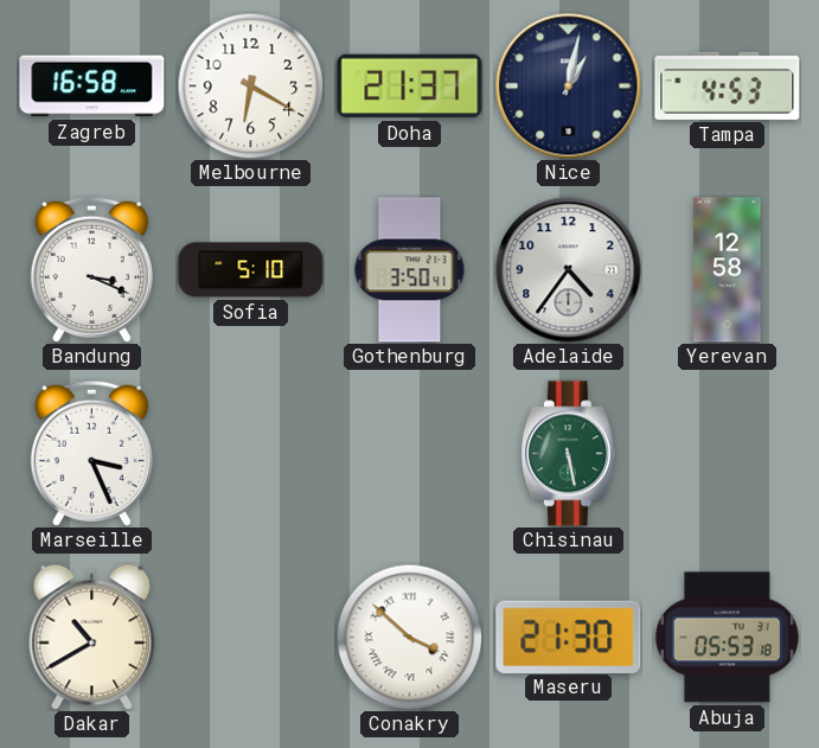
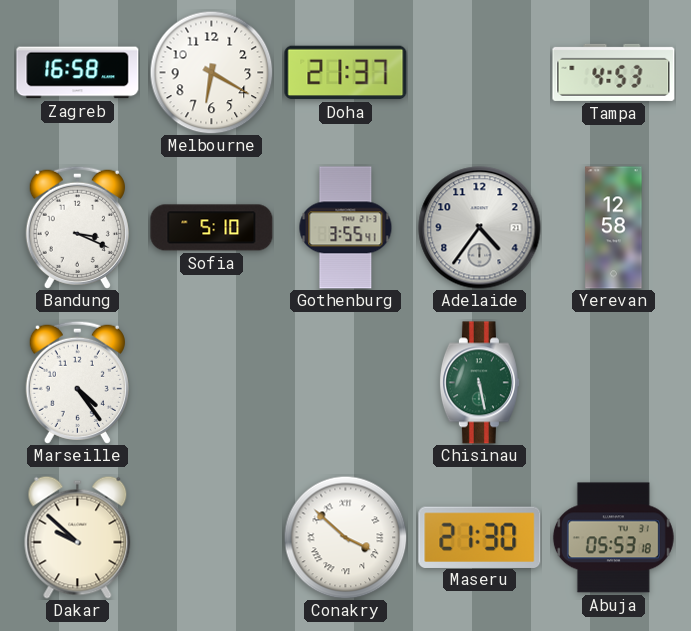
Nice: 1:02 -> none (569, 87)
Gothenburg: 3:50 -> 3:55 (346, 228)
Marseille: 3:26 -> 4:24 (77, 382)
Dakar: 10:40 -> 9:52 (78, 537)
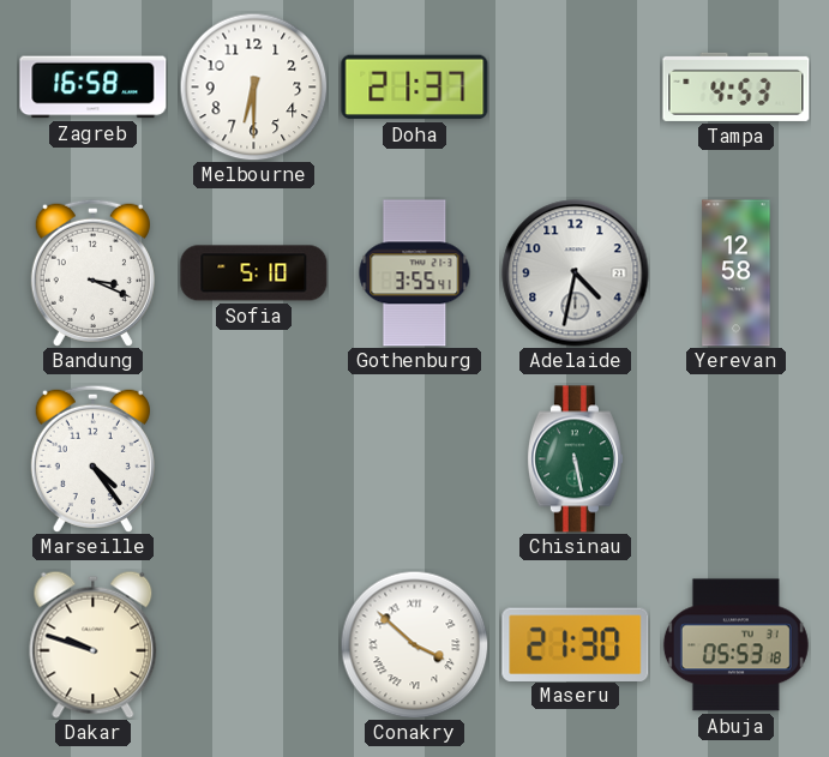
Melbourne: 6:20 -> 6:30 (253, 86)
Adelaide: 4:36 -> 4:32 (576, 274)
Dakar: 9:52 -> 9:48 (94, 644)
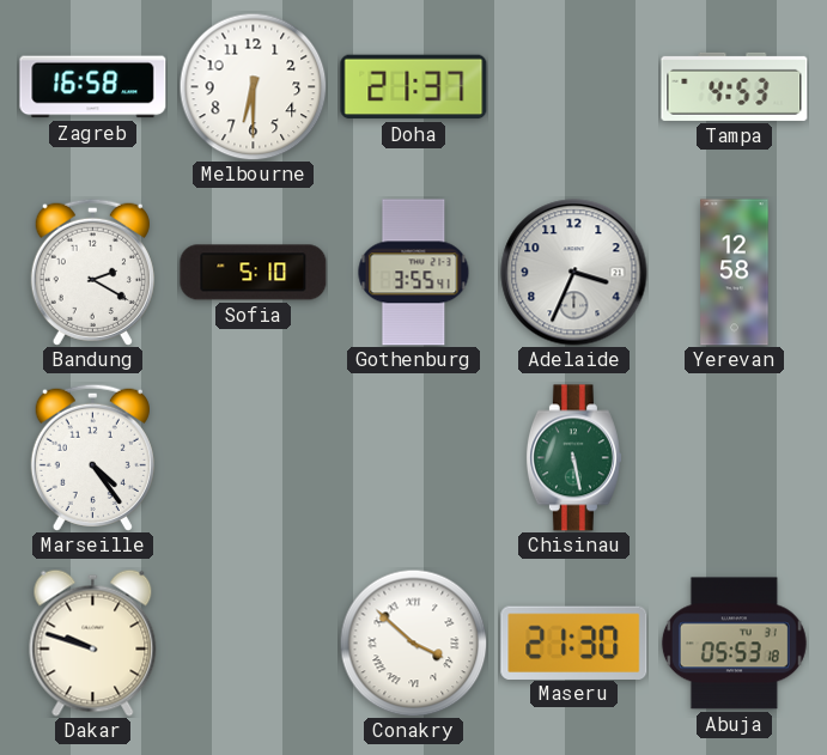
Bandung: 3:19 -> 2:20 (92, 272)
Adelaide: 4:32 -> 3:34 (574, 273)
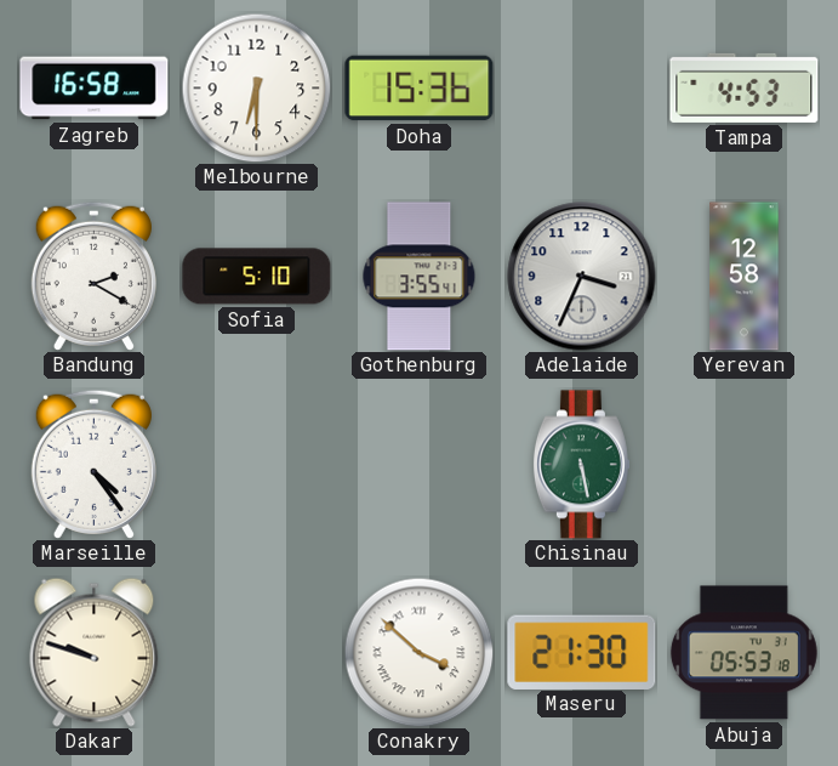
Doha: 21:37 -> 15:36 (420, 89)
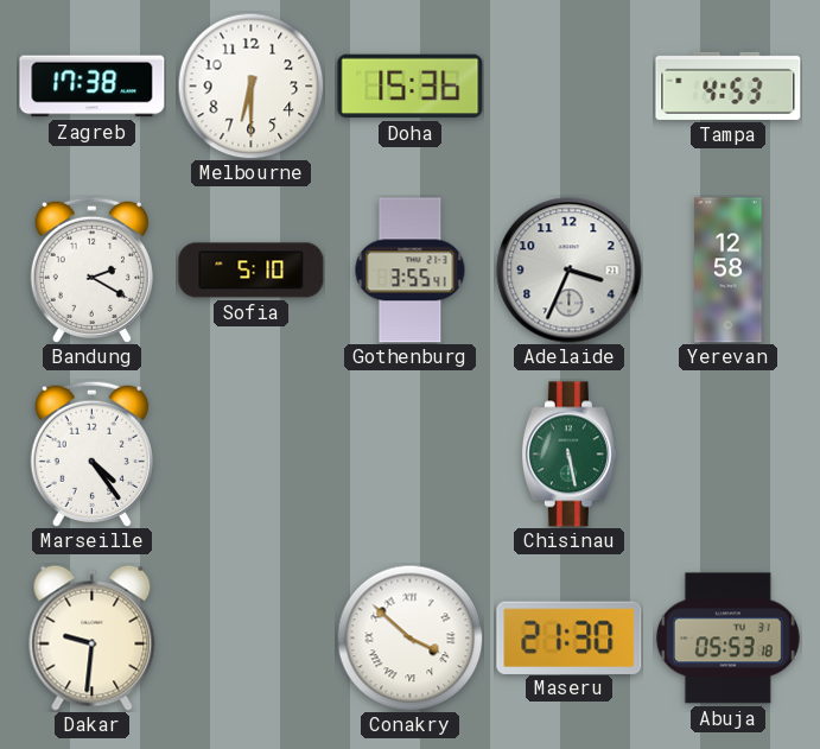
Zagreb: 16:58 -> 17:38 (93, 87)
Dakar: 9:48 -> 9:31 (93, 637)
